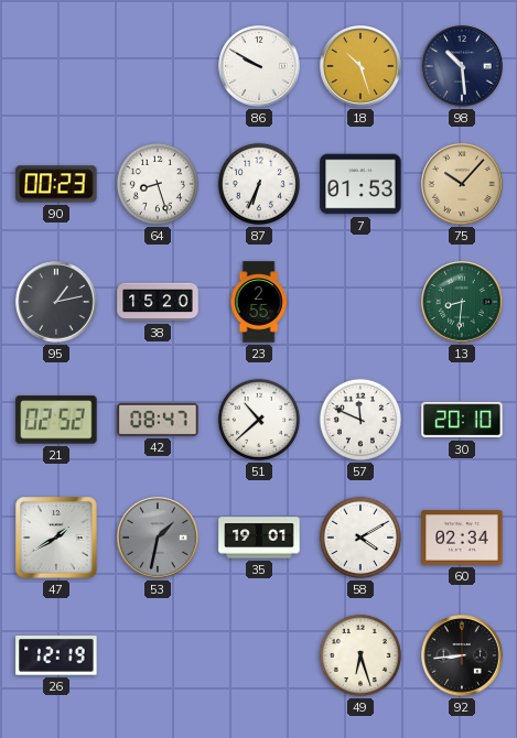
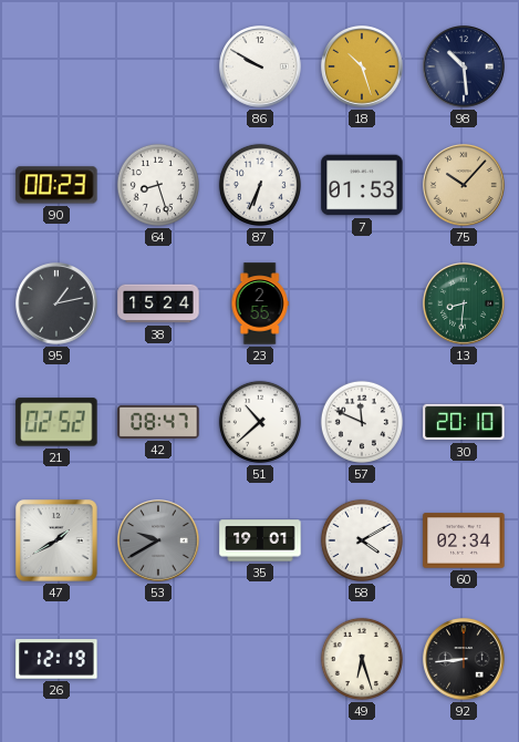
38: 15:20 -> 15:24 (158, 303)
53: 1:32 -> 9:40 (158, 540)
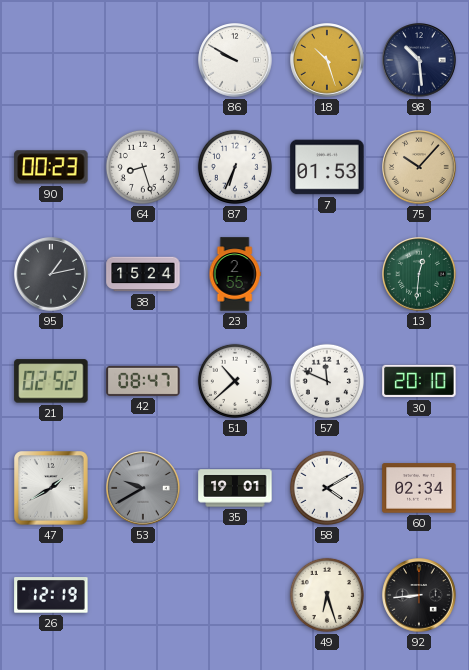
13: 8:31 -> 12:31 (419, 274)
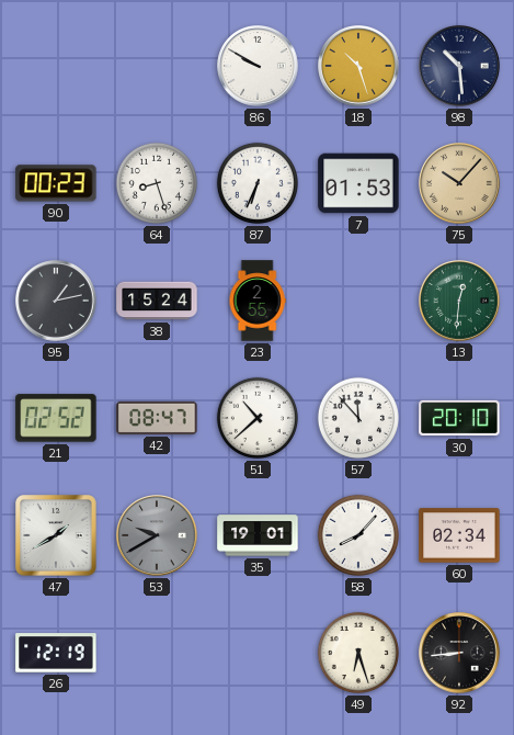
57: 11:49 -> 11:53 (358, 418)
58: 4:10 -> 8:07 (358, 535)
